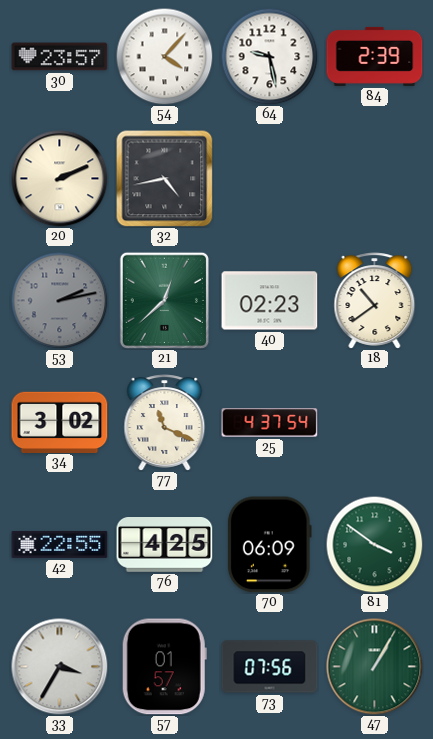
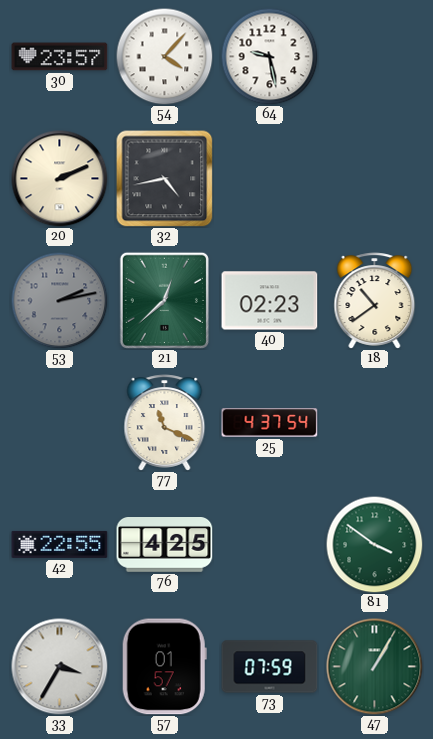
84: 2:39 -> none (375, 56)
34: 3:02 -> none (60, 422)
70: 06:09 -> none (269, 545)
73: 07:56 -> 07:59 (270, 667)
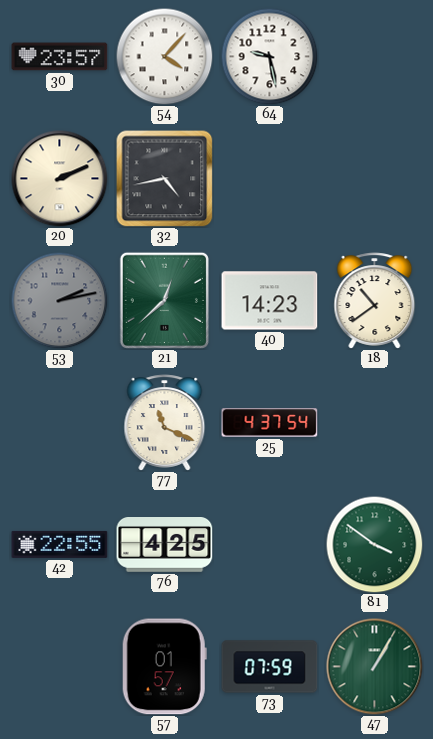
40: 02:23 -> 14:23 (270, 301)
33: 3:35 -> none (60, 667)
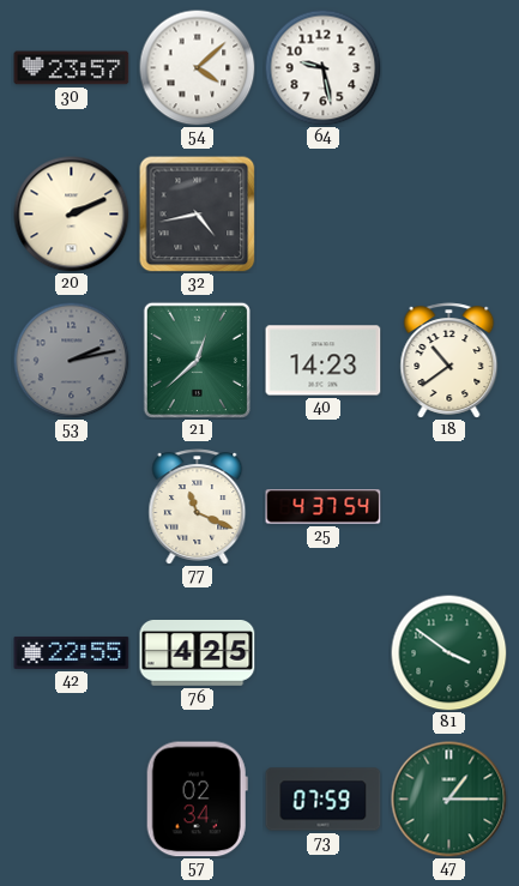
54: 4:07 -> 4:08 (197, 67)
57: 01:57 -> 02:34 (197, 800)
47: 1:05 -> 1:15 (449, 800)
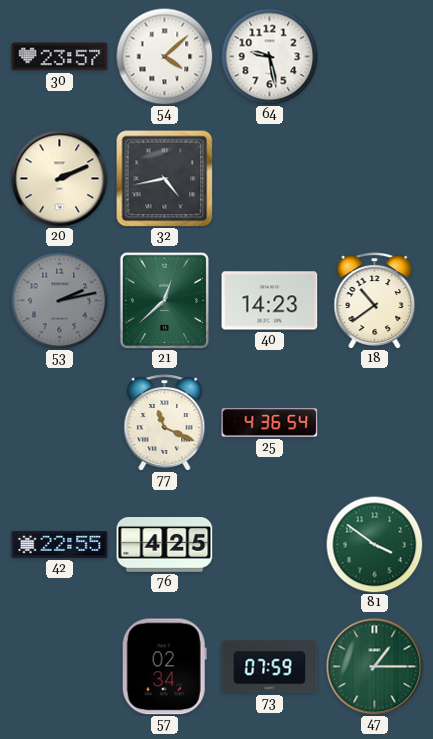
25: 4:37 -> 4:36 (270, 423)
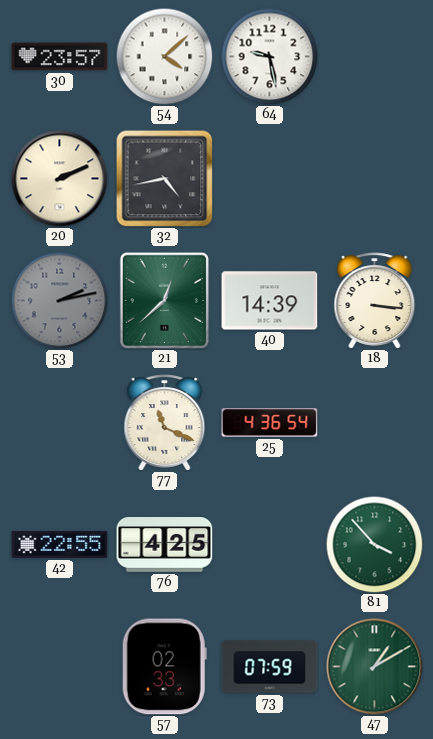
40: 14:23 -> 14:39 (270, 301)
18: 10:39 -> 3:16 (375, 301)
81: 3:51 -> 3:53 (374, 544)
57: 02:34 -> 02:33 (164, 667)
47: 1:15 -> 1:10 (375, 667)
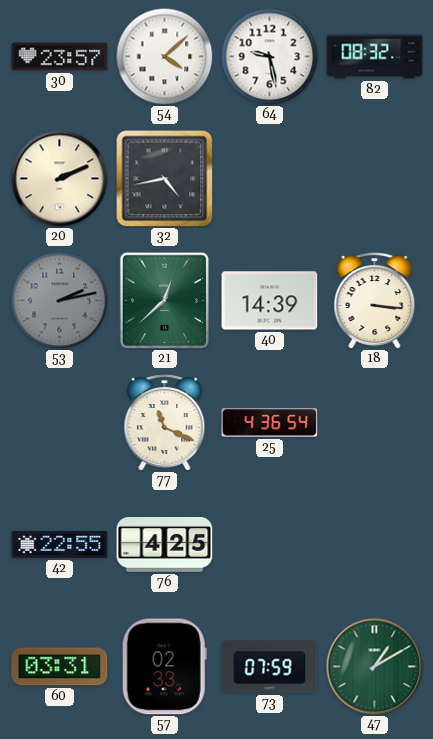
82: none -> 08:32 (375, 57)
81: 3:53 -> none (374, 544)
60: none -> 03:31 (60, 667)
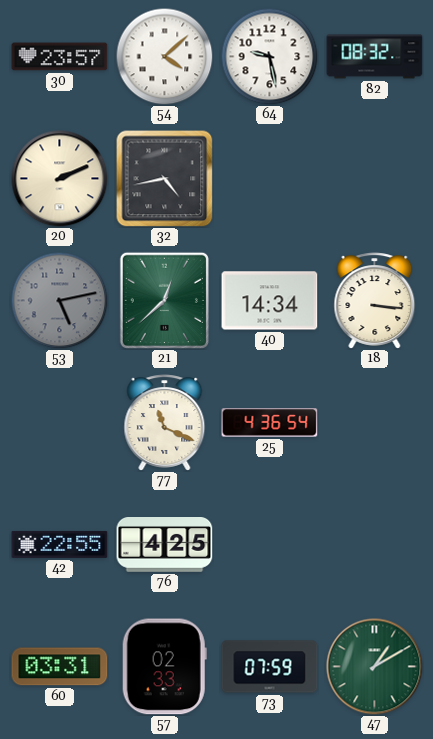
53: 2:13 -> 5:13 (59, 300)
40: 14:39 -> 14:34 (270, 301)
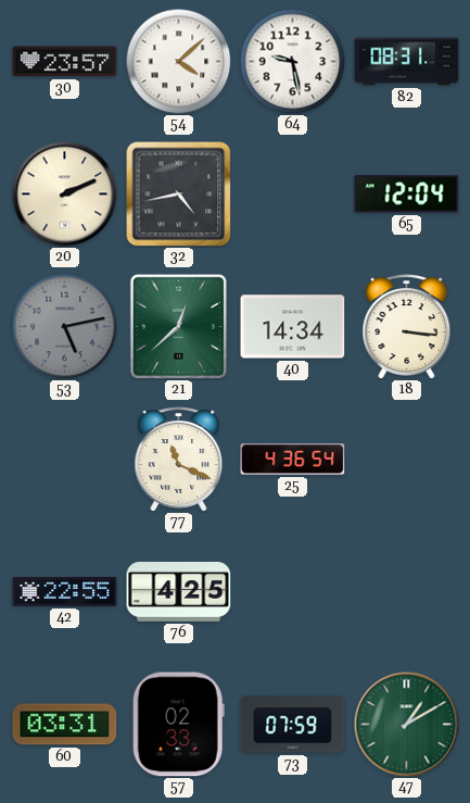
82: 08:32 -> 08:31 (407, 62)
65: none -> 12:04 (407, 195)
